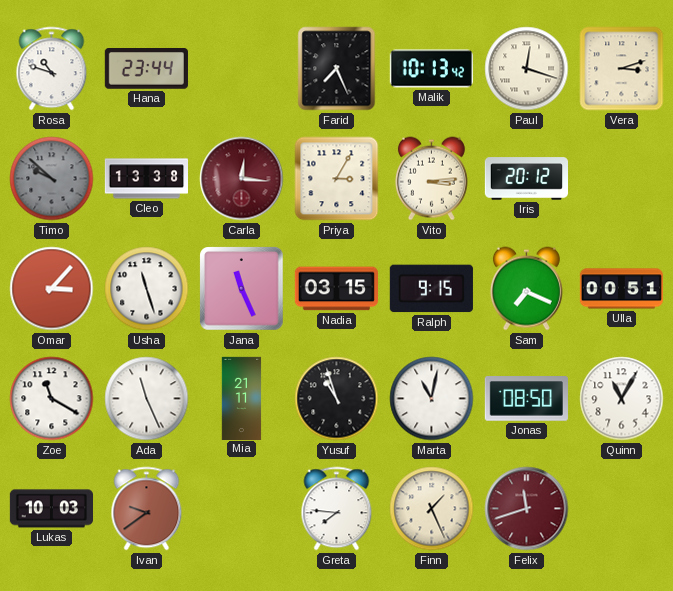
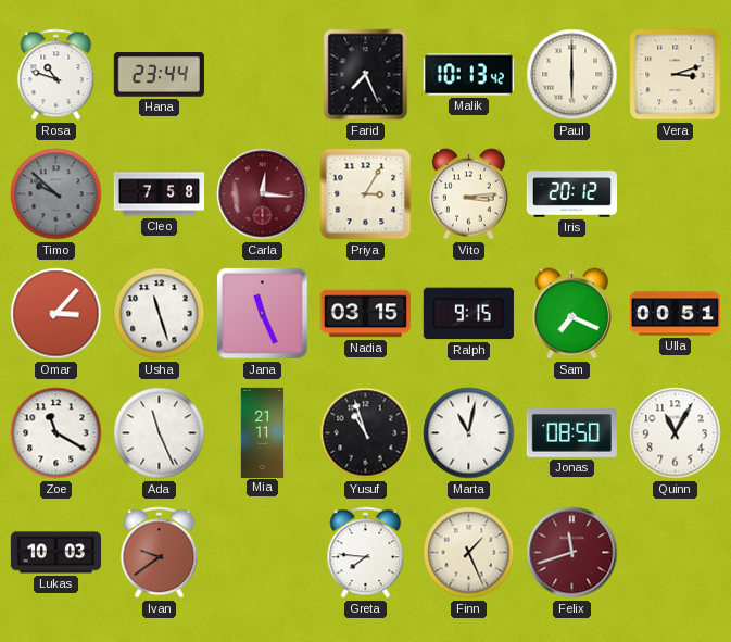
Paul: 12:18 -> 6:00 (572, 75)
Cleo: 13:38 -> 7:58 (159, 194)
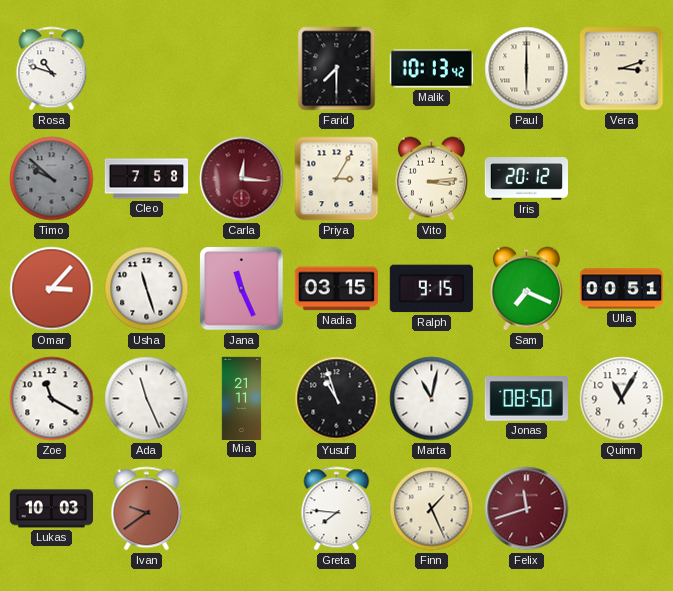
Hana: 23:44 -> none (159, 75)
Farid: 7:26 -> 7:30 (337, 69)
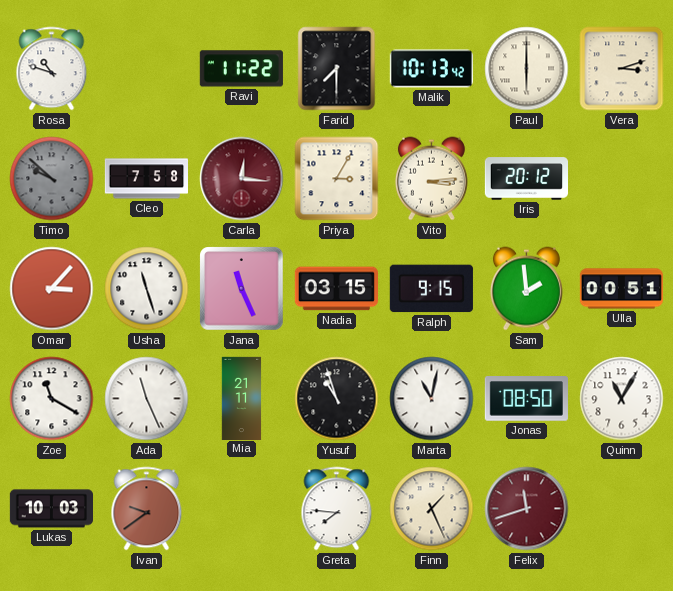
Ravi: none -> 11:22 (241, 69)
Sam: 7:19 -> 1:59 (526, 289)
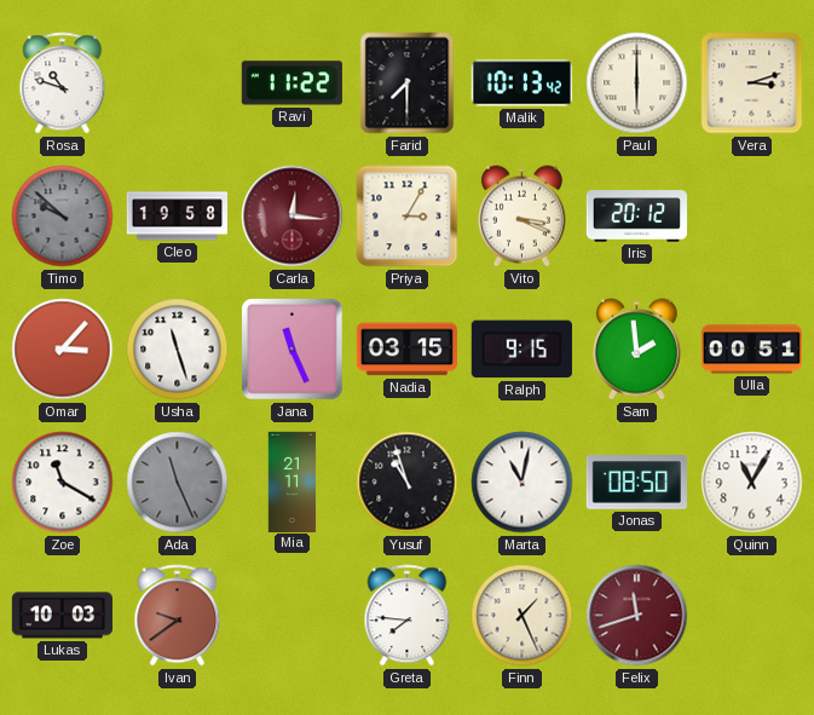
Cleo: 7:58 -> 19:58 (177, 217)
Vito: 3:14 -> 3:19 (521, 217)
Ada dial: white -> grey (178, 483)
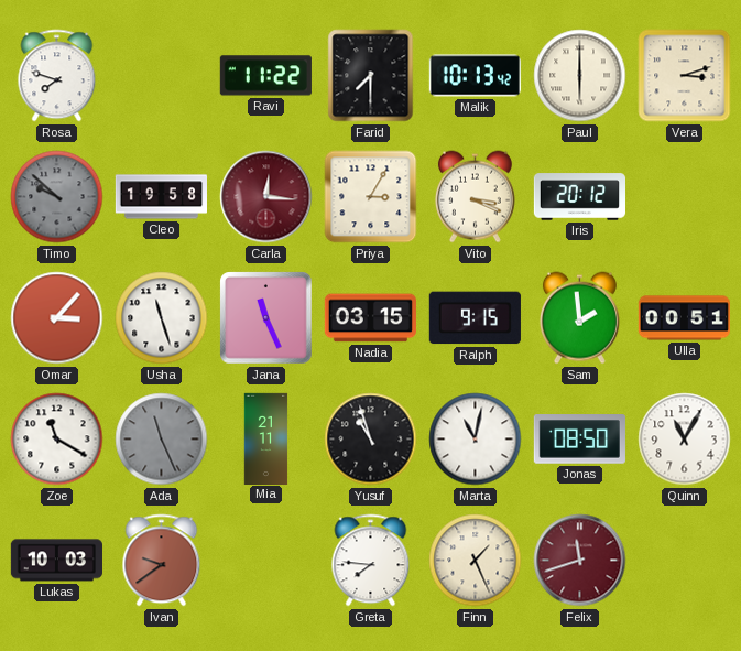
Rosa: 10:48 -> 7:48 (57, 76)
